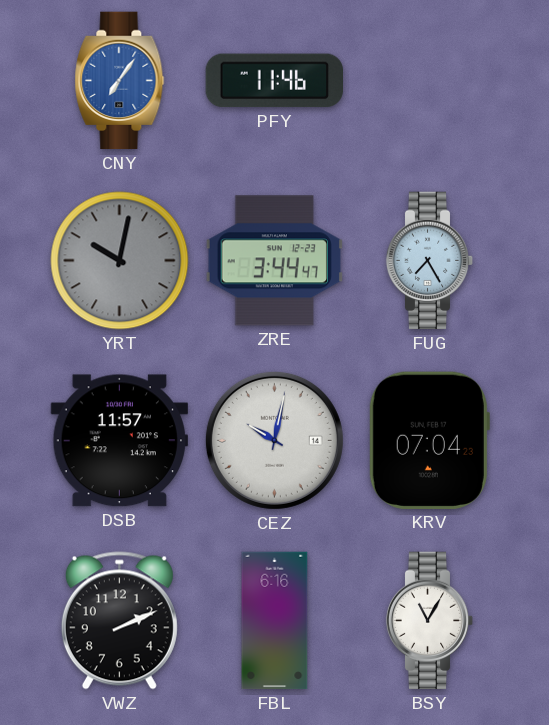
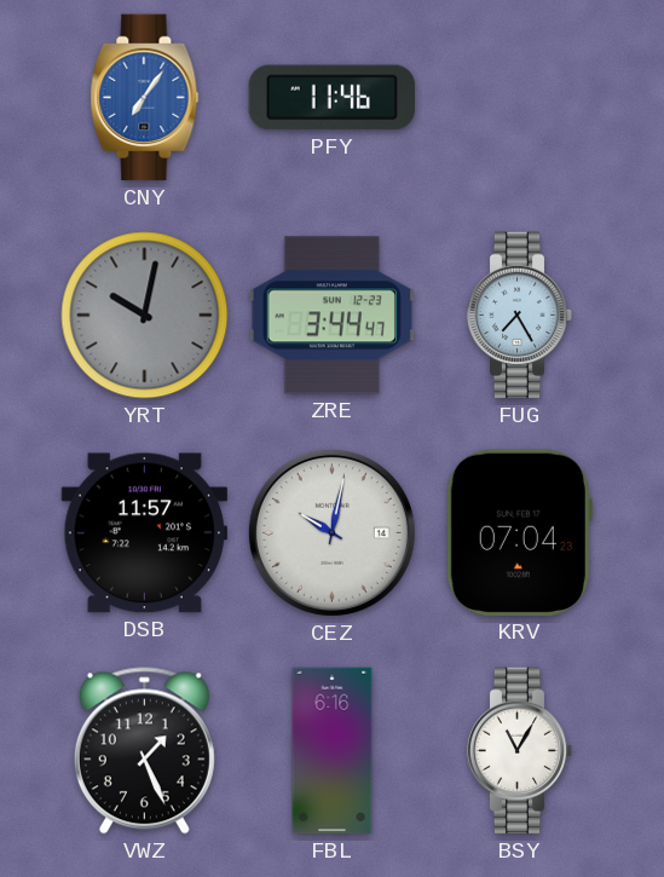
VWZ: 2:11 -> 1:26 (144, 751)
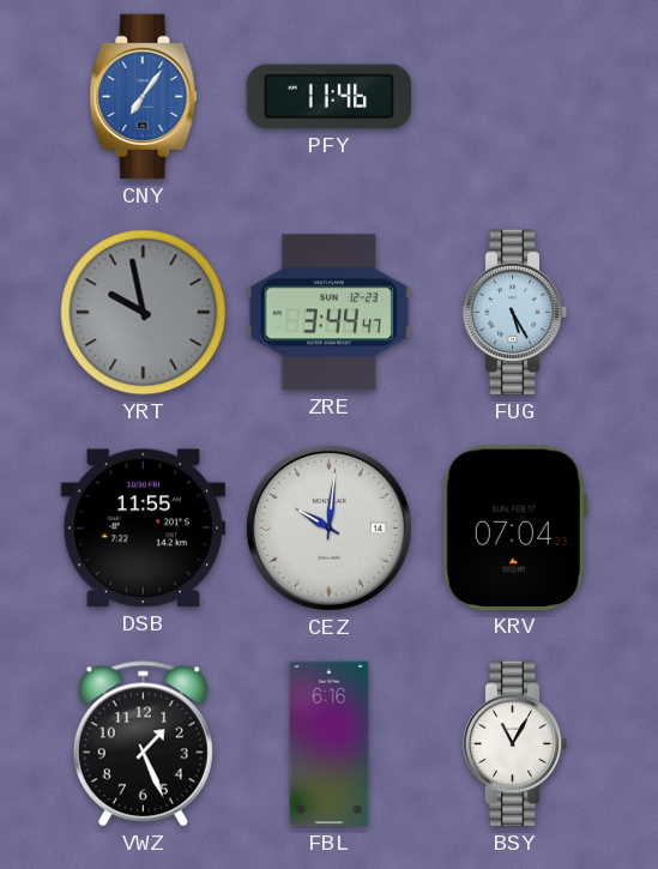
YRT: 10:02 -> 9:58 (144, 313)
FUG: 7:25 -> 5:25 (515, 313)
DSB: 11:57 -> 11:55 (143, 529)
CEZ: 10:02 -> 10:01 (328, 527)
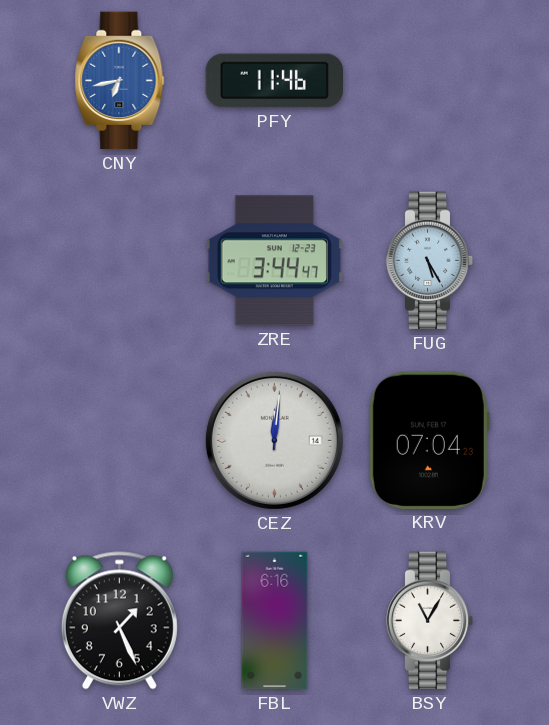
CNY: 7:06 -> 6:43 (120, 81)
YRT: 9:58 -> none (144, 313)
DSB: 11:55 -> none (143, 529)
CEZ: 10:01 -> 12:01 (274, 440)
